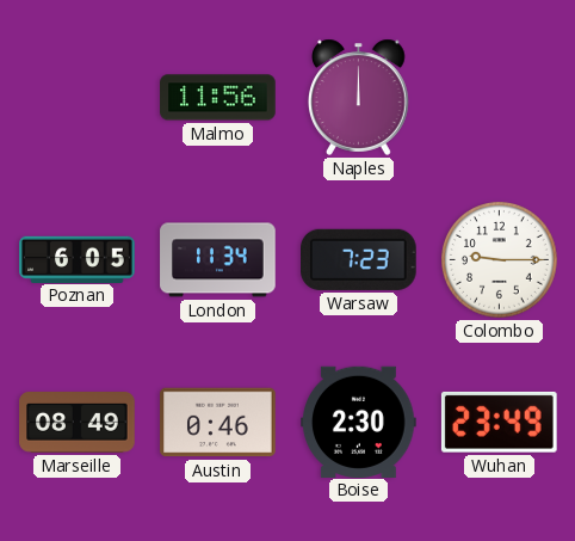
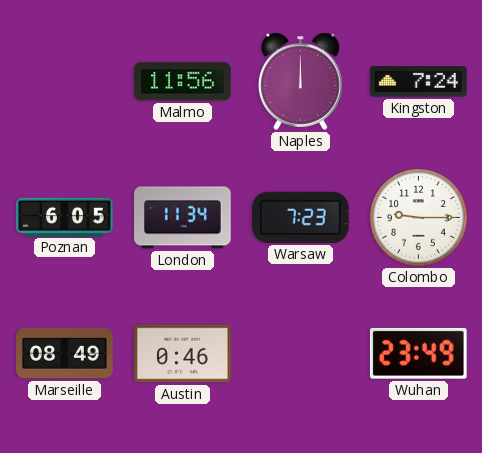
Kingston: none -> 7:24 (419, 82)
Boise: 2:30 -> none (359, 422)
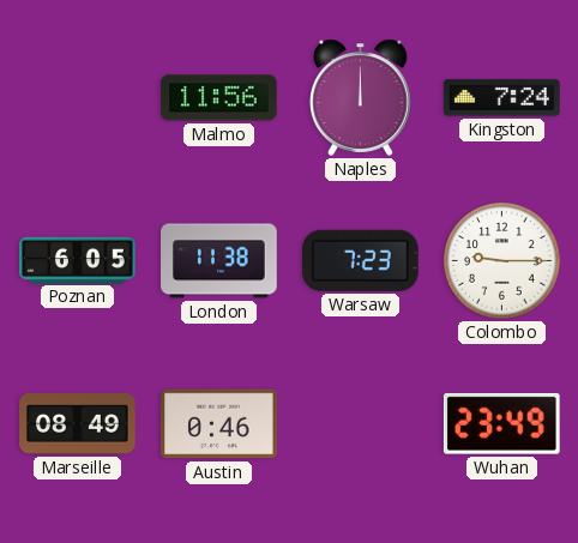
London: 11:34 -> 11:38 (219, 261)
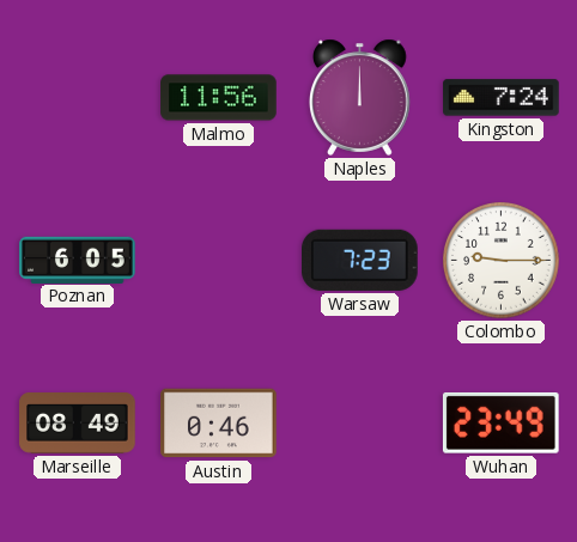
London: 11:38 -> none (219, 261)
